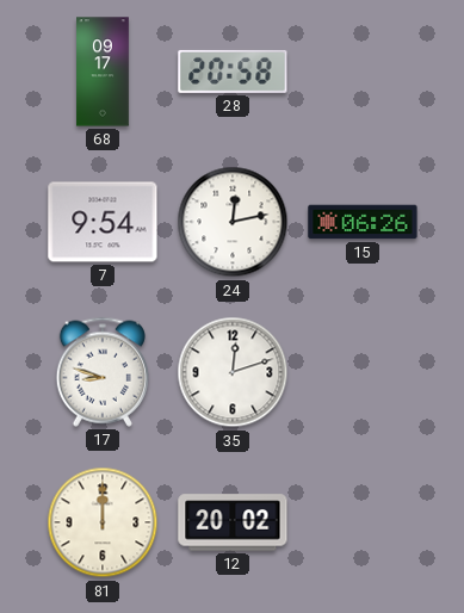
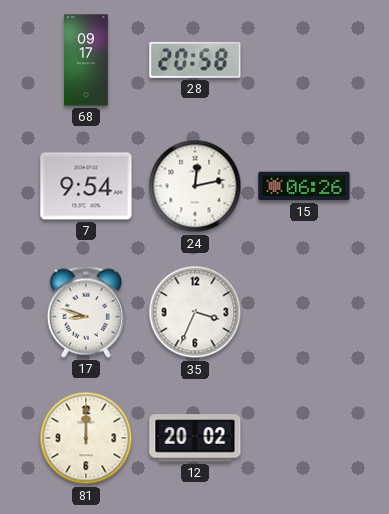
35: 12:12 -> 3:34 (195, 312)
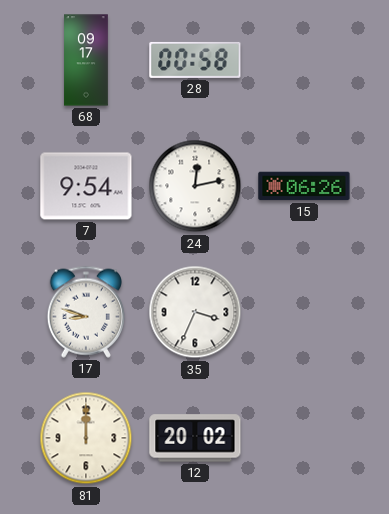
28: 20:58 -> 00:58 (195, 60)
